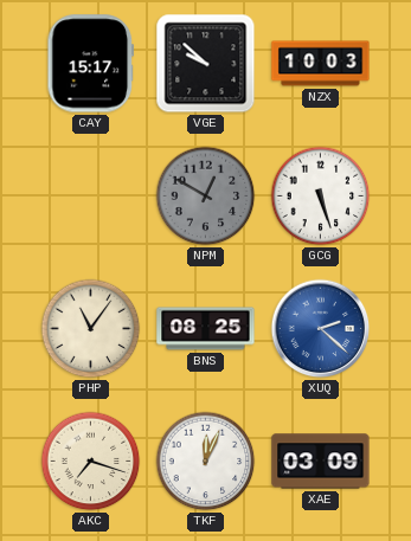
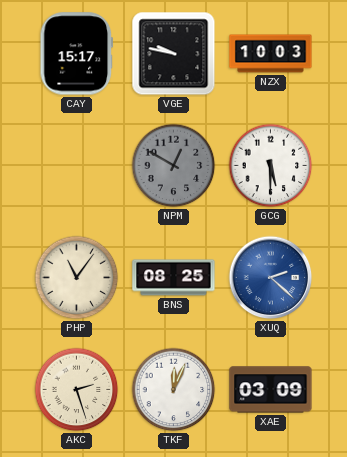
VGE: 9:52 -> 9:47 (174, 54)
GCG: 5:27 -> 5:30 (271, 166)
AKC: 7:18 -> 2:27 (77, 390)
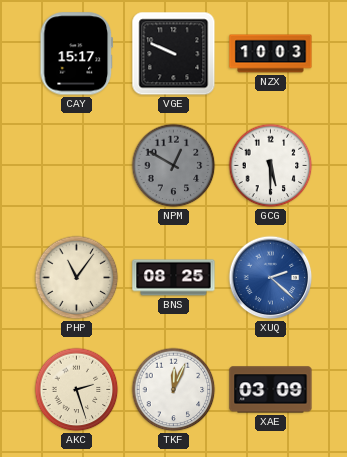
VGE: 9:47 -> 9:49 (174, 54)
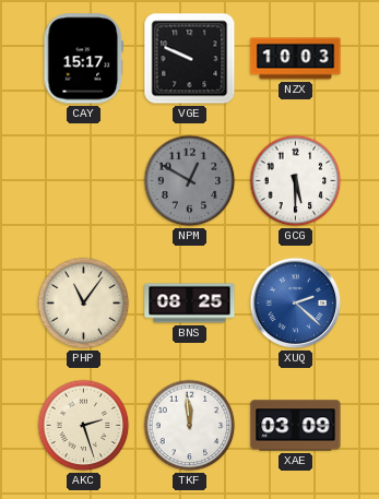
TKF: 12:04 -> 11:59 (190, 426)
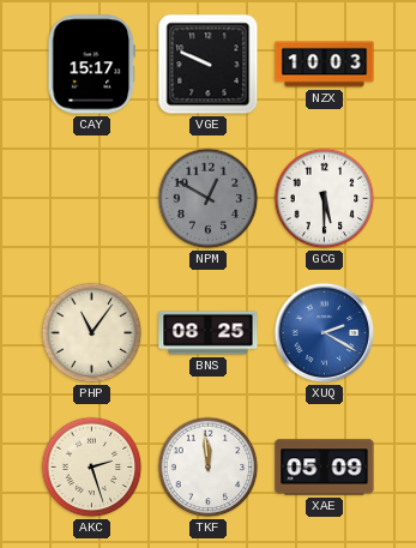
XUQ: 2:22 -> 2:20 (325, 333)
XAE: 03:09 -> 05:09 (325, 468)
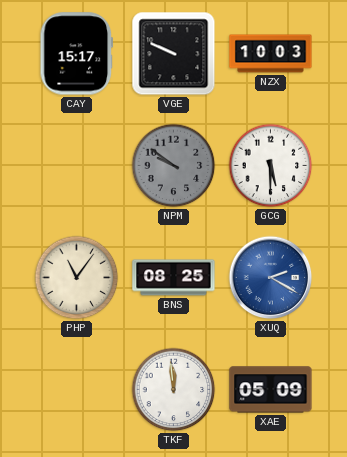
NPM: 12:50 -> 9:51 (174, 166)
AKC: 2:27 -> none (92, 468)
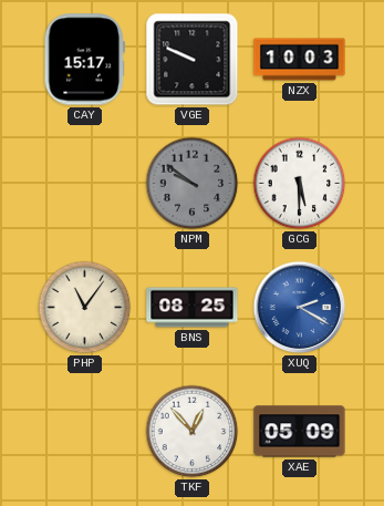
TKF: 11:59 -> 12:53 (193, 432)
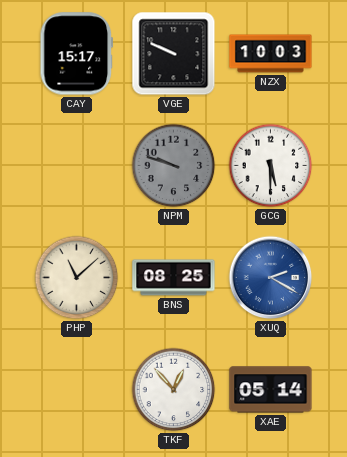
NPM: 9:51 -> 9:48 (174, 166)
PHP: 11:06 -> 11:08 (77, 278)
XAE: 05:09 -> 05:14 (271, 390)
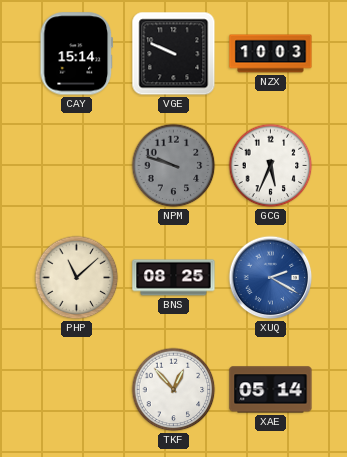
CAY: 15:17 -> 15:14 (76, 54)
GCG: 5:30 -> 5:34 (271, 166)
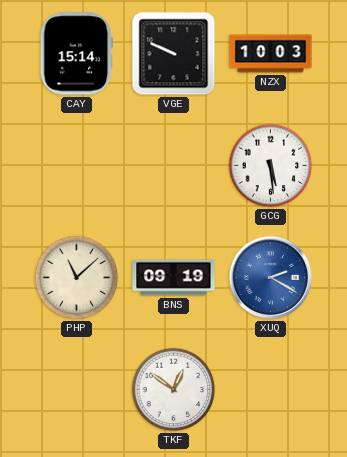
NPM: 9:48 -> none (174, 166)
GCG: 5:34 -> 5:29 (271, 166)
BNS: 08:25 -> 09:19 (174, 278)
TKF: 12:53 -> 12:51 (174, 390)
XAE: 05:14 -> none (271, 390)
